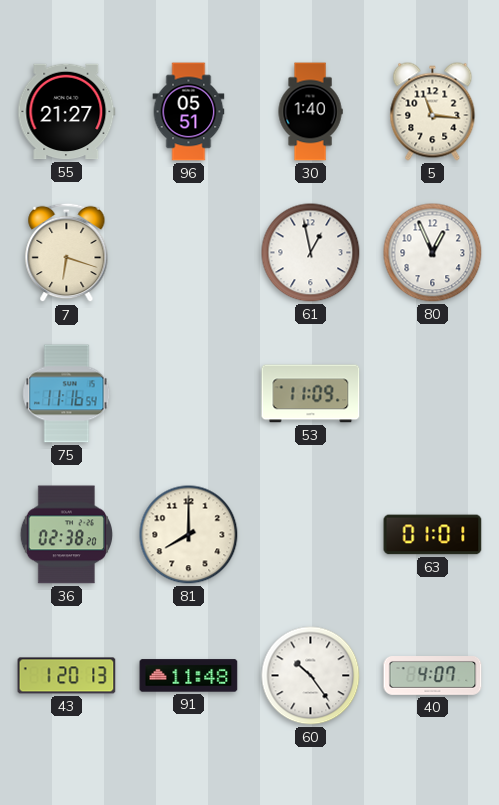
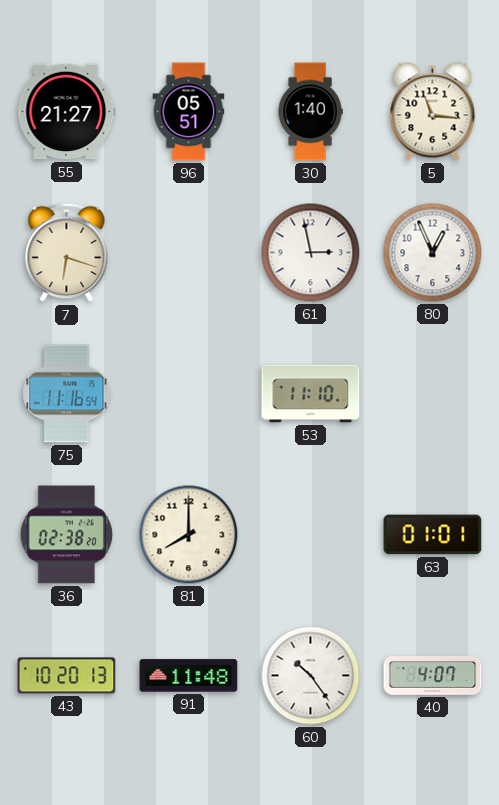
61: 12:58 -> 2:58 (311, 253)
53: 11:09 -> 11:10 (311, 394)
43: 1:20 -> 10:20 (67, 676)
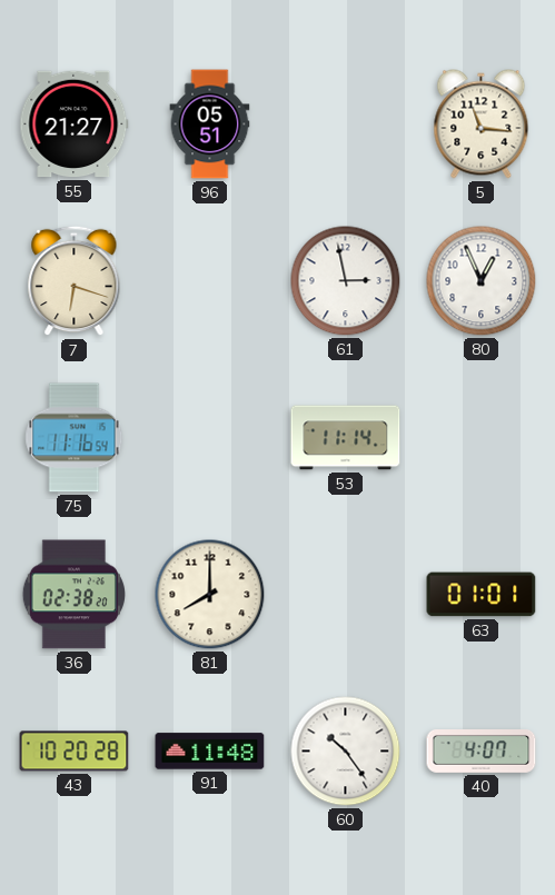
30: 1:40 -> none (310, 112)
53: 11:10 -> 11:14 (346, 438)
43: 10:20:13 -> 10:20:28 (75, 752)
